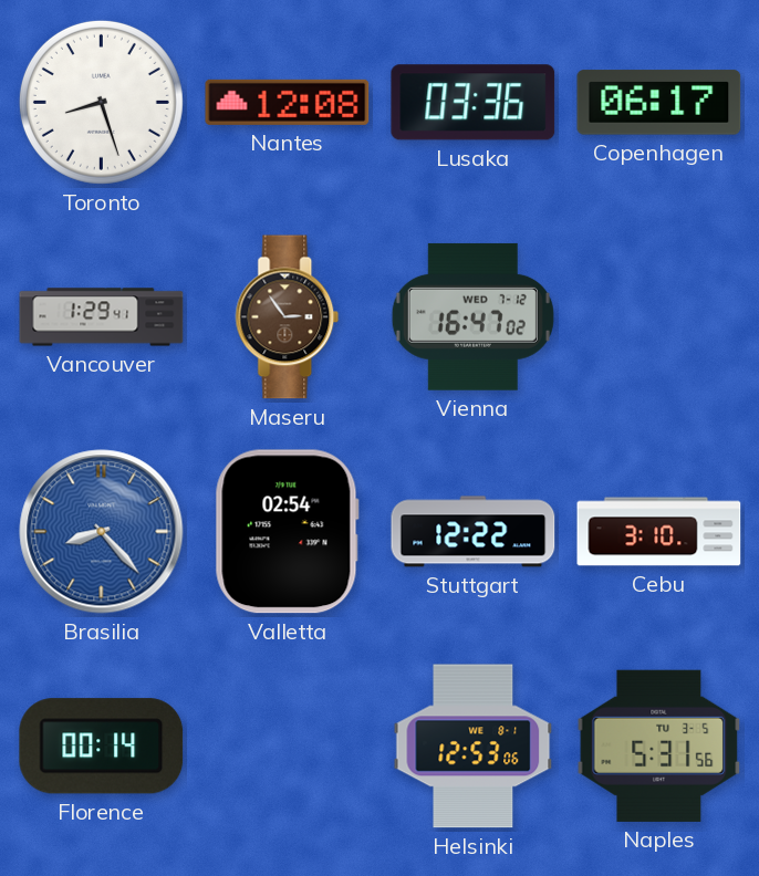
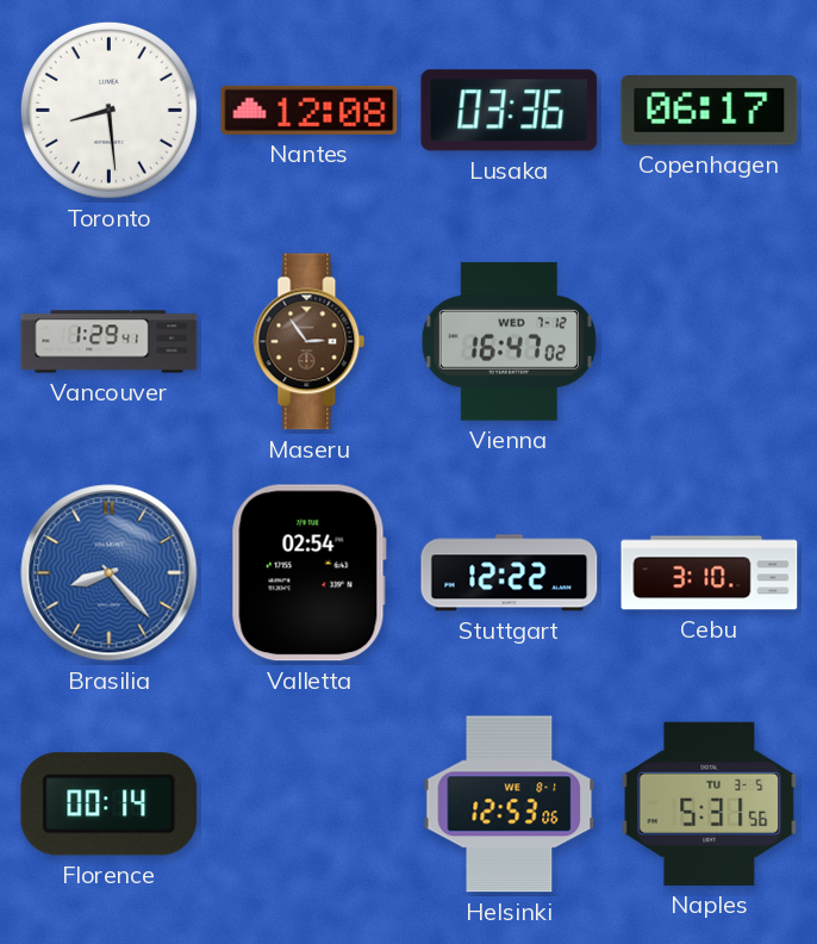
Toronto: 8:27 -> 8:29 (108, 110)
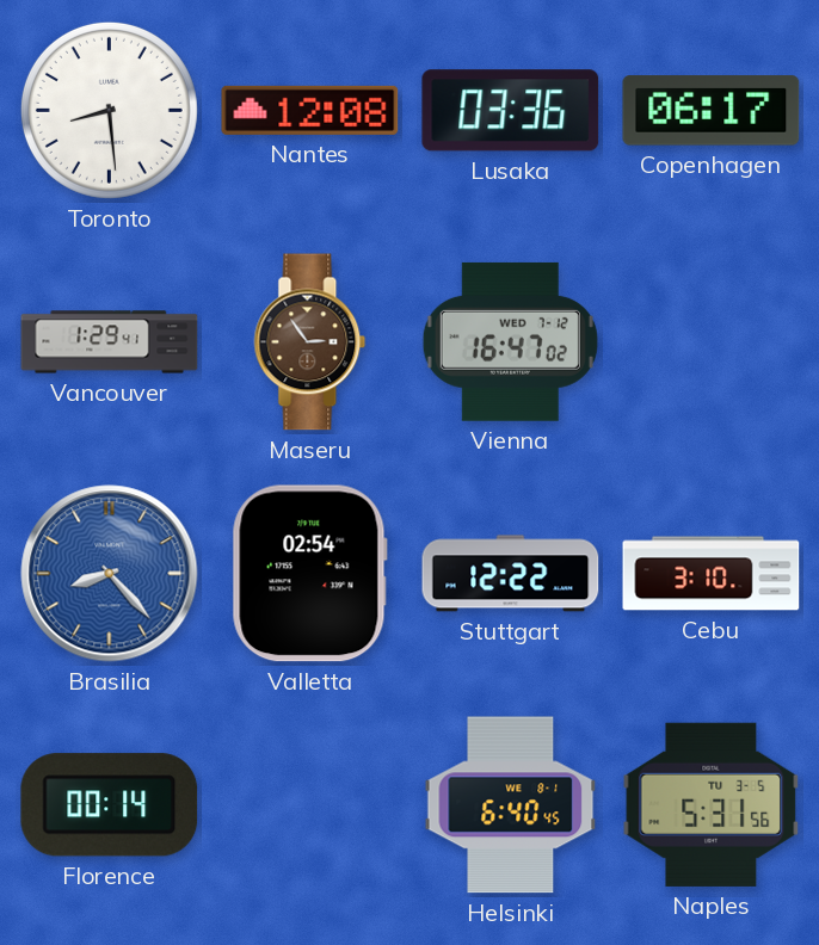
Helsinki: 12:53 -> 6:40 (511, 805)
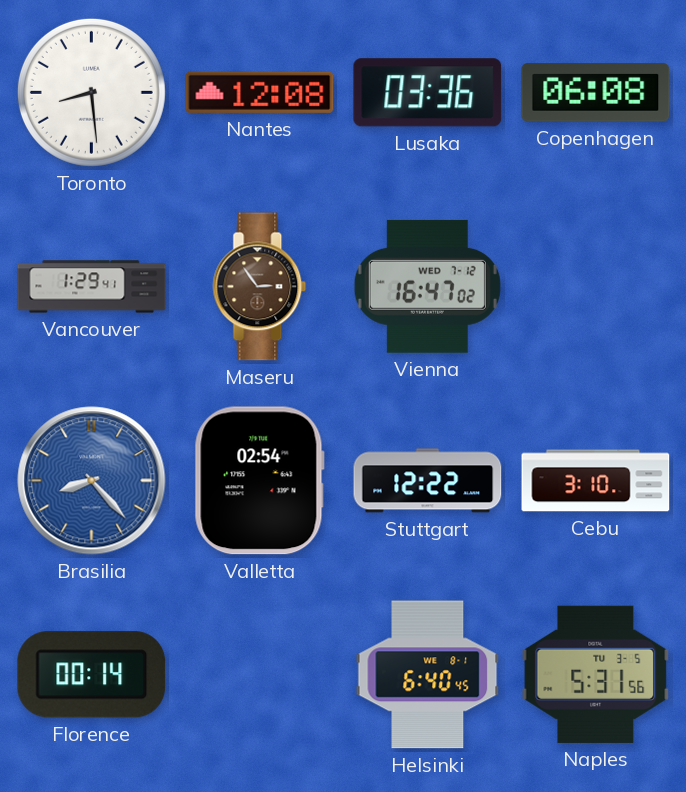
Copenhagen: 06:17 -> 06:08 (596, 93)
